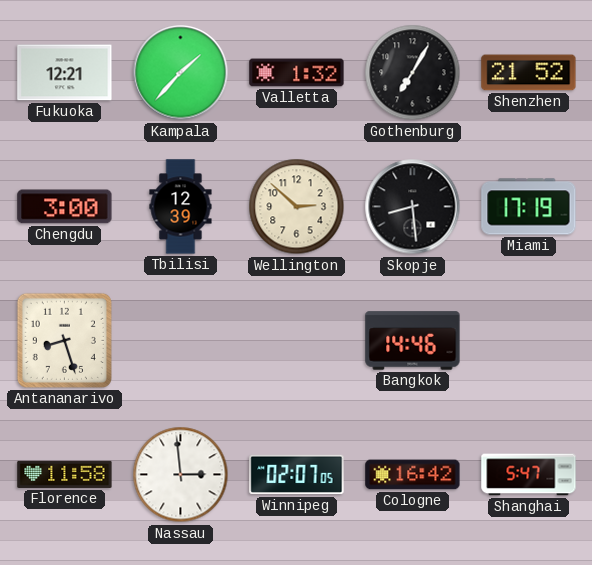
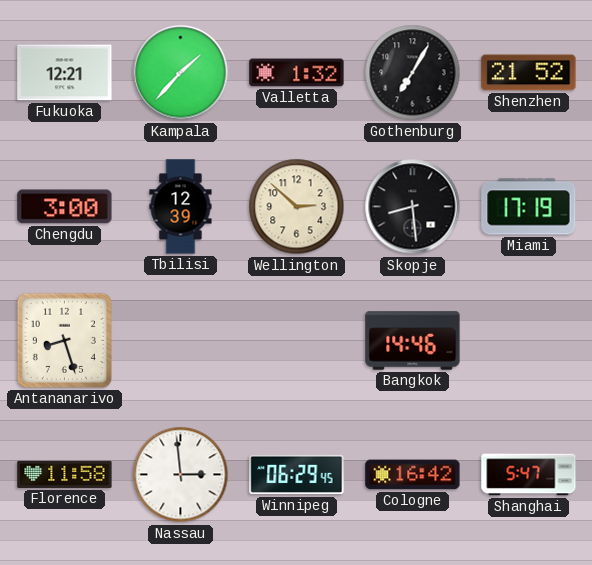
Winnipeg: 02:07 -> 06:29 (297, 475)
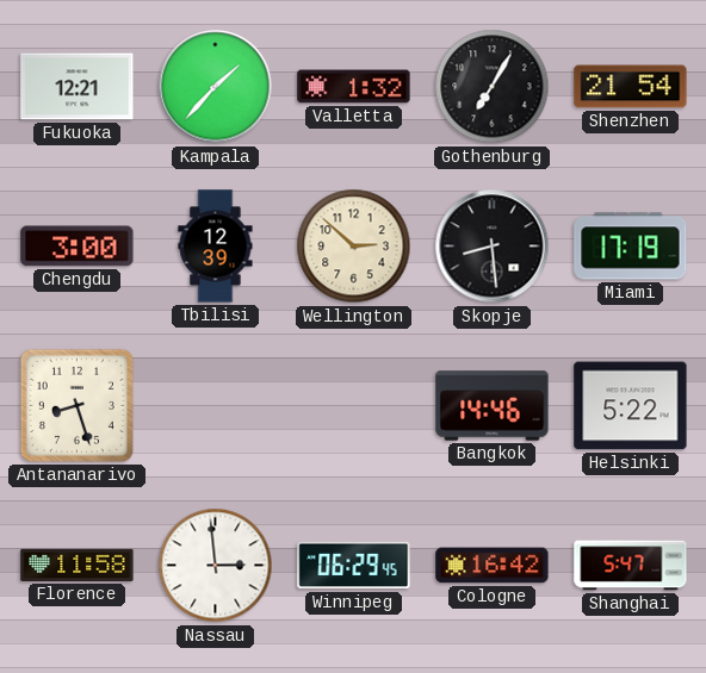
Shenzhen: 21:52 -> 21:54 (631, 87)
Helsinki: none -> 5:22 (631, 406)
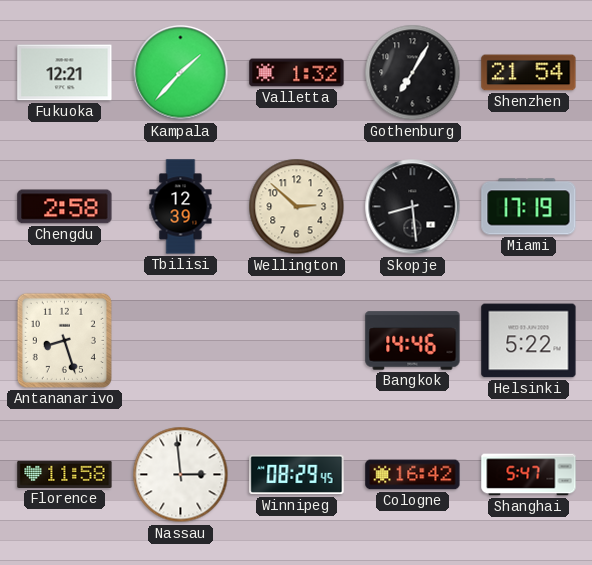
Chengdu: 3:00 -> 2:58 (65, 207)
Winnipeg: 06:29 -> 08:29 (297, 475)
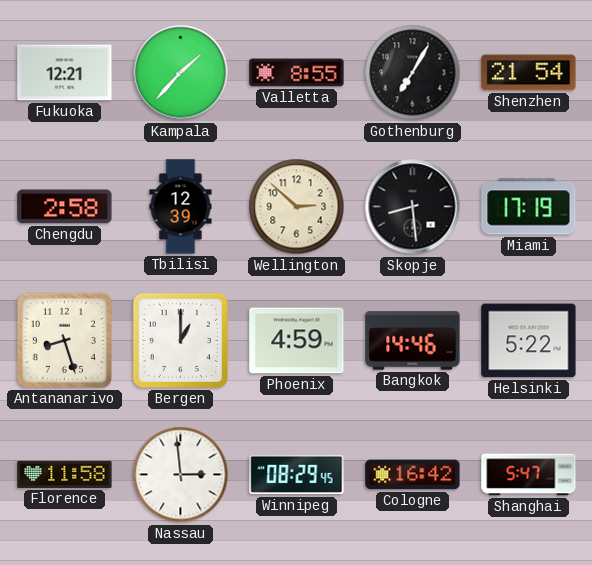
Valletta: 1:32 -> 8:55 (297, 73)
Bergen: none -> 1:00 (180, 340)
Phoenix: none -> 4:59 (297, 341)
